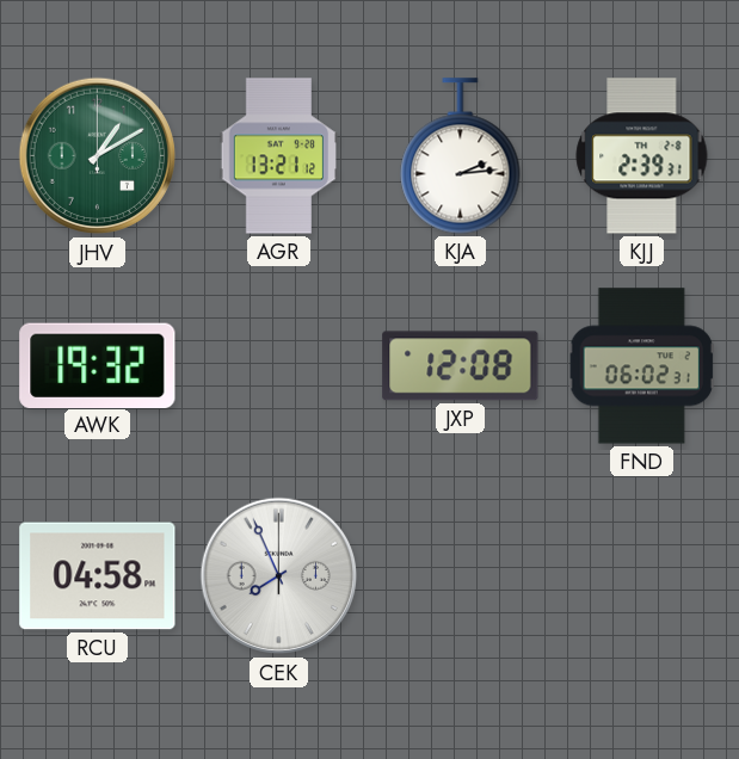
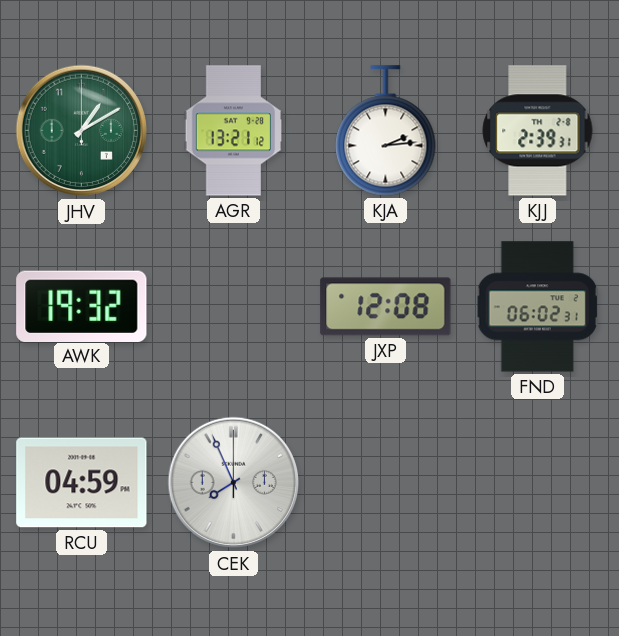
RCU: 04:58 -> 04:59 (82, 483)
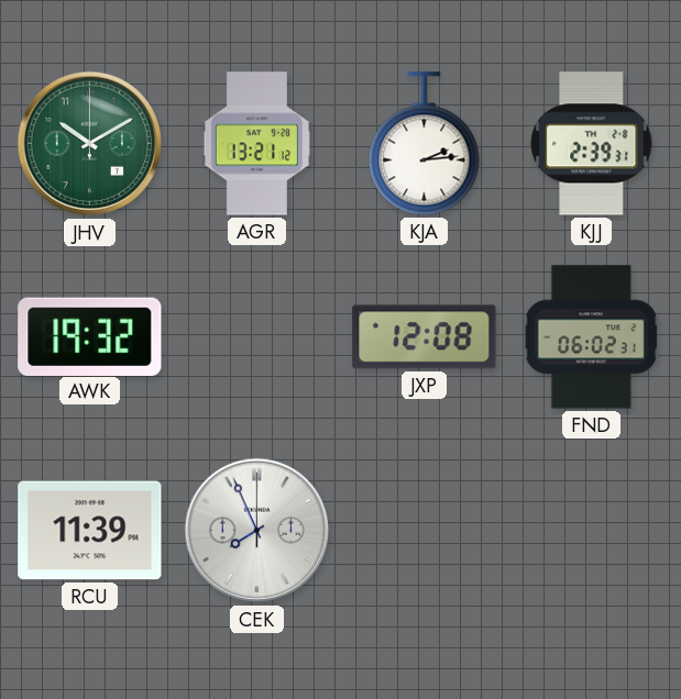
JHV: 1:10 -> 10:10 (90, 144)
RCU: 04:59 -> 11:39 (90, 531)
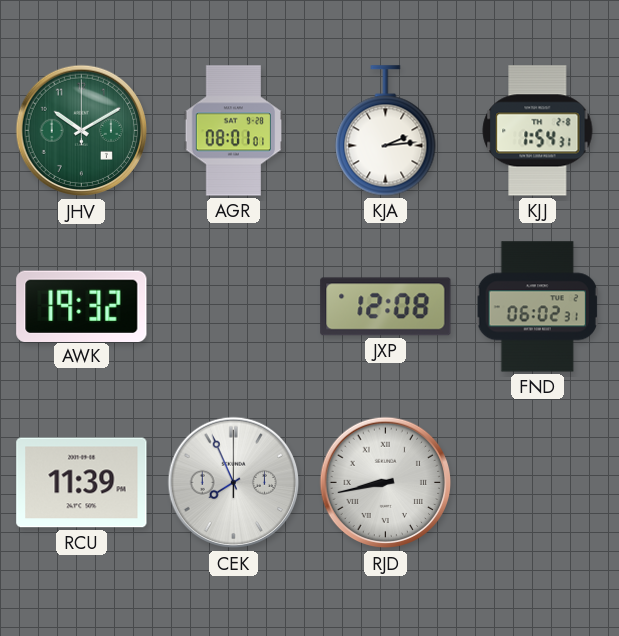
AGR: 13:21 -> 08:01 (233, 131)
KJJ: 2:39 -> 1:54 (538, 131)
RJD: none -> 8:43 (386, 483)
